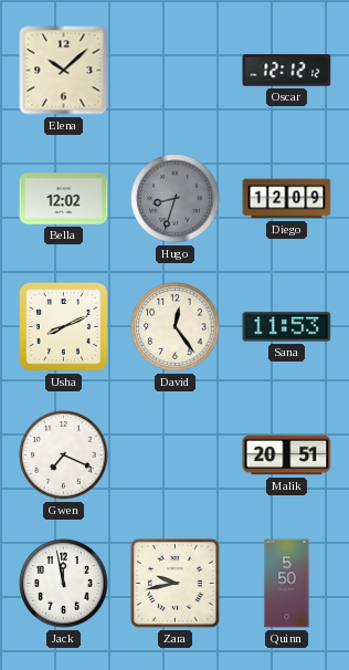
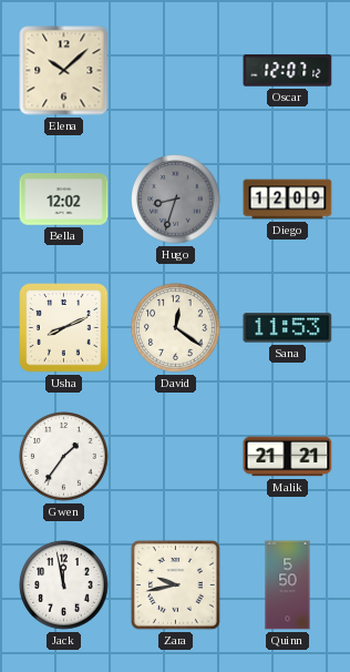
Oscar: 12:12 -> 12:07 (288, 71)
David: 12:24 -> 12:21 (176, 328)
Gwen: 7:19 -> 1:36 (64, 457)
Malik: 20:51 -> 21:21 (288, 457)
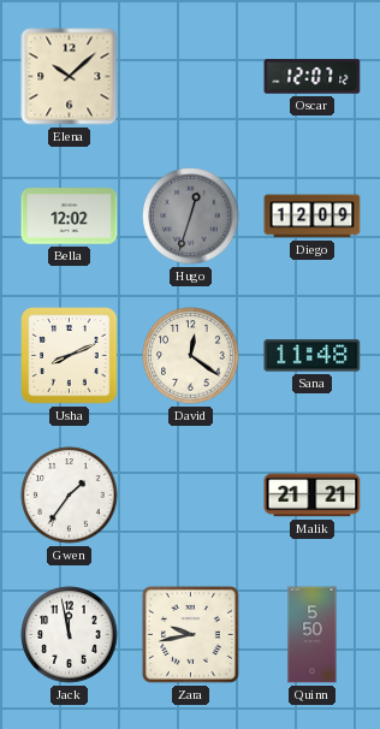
Hugo: 8:33 -> 12:33 (191, 217)
Sana: 11:53 -> 11:48 (313, 356)
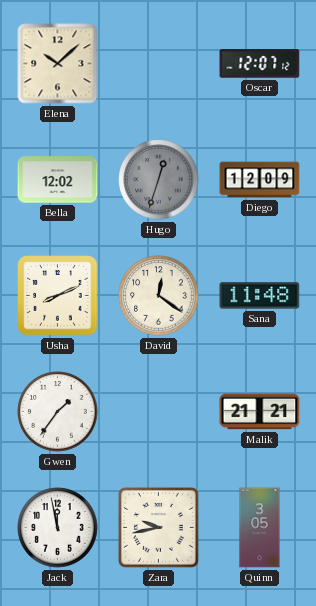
Quinn: 5:50 -> 3:05 (260, 528)
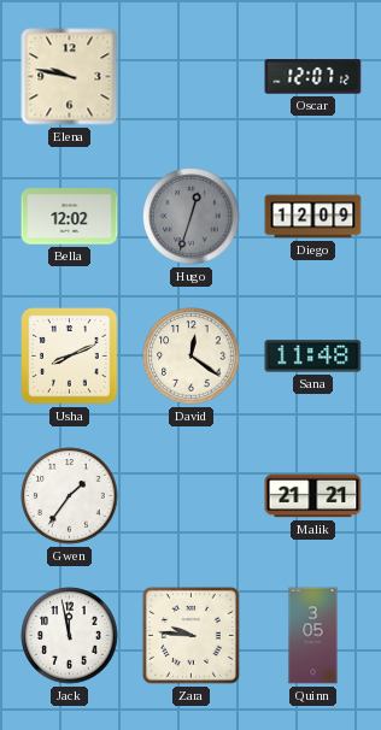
Elena: 10:08 -> 9:47 (70, 77)
Zara: 9:43 -> 9:46 (190, 635)
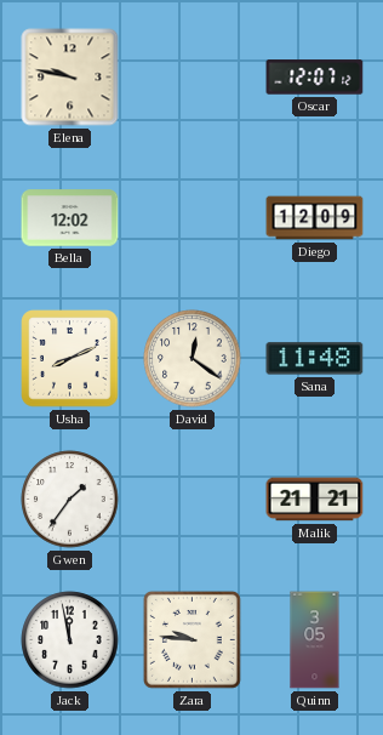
Hugo: 12:33 -> none (192, 217)
